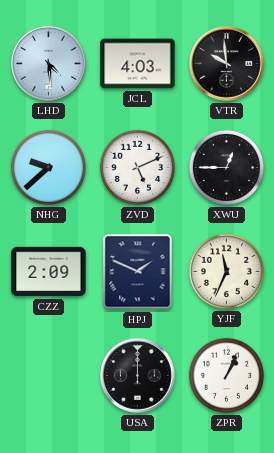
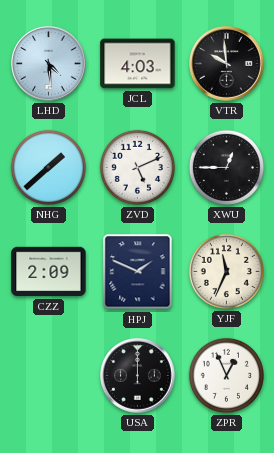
NHG: 9:38 -> 1:38 (48, 167)
ZPR: 1:04 -> 12:56 (226, 375)
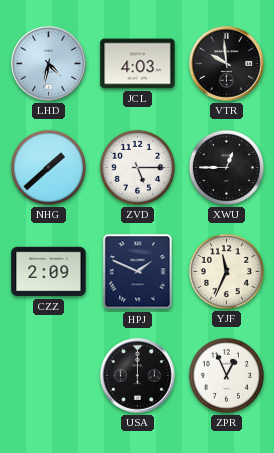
LHD: 4:29 -> 4:32 (49, 64)
ZVD: 5:11 -> 5:15 (137, 167)
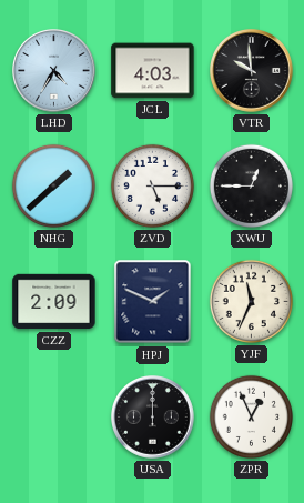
LHD: 4:32 -> 4:35 (54, 71)
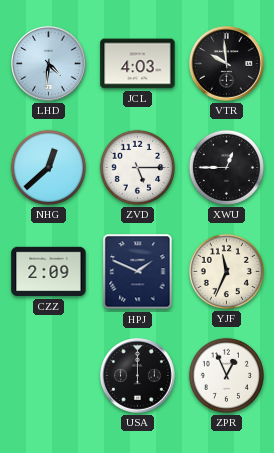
LHD: 4:35 -> 4:31 (49, 64)
NHG: 1:38 -> 12:38 (48, 167)
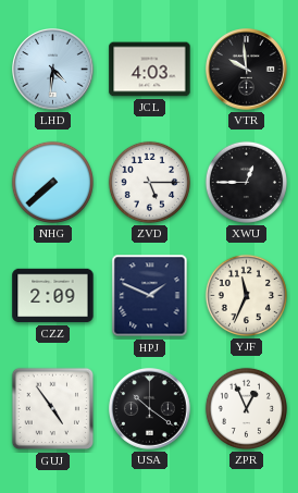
NHG: 12:38 -> 7:38 (52, 182)
GUJ: none -> 4:54 (53, 409)
USA: 12:00 -> 10:21 (150, 409)
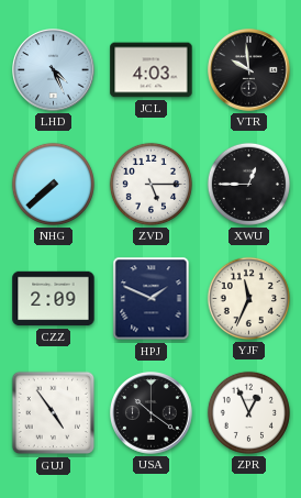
LHD: 4:31 -> 4:26 (54, 70)
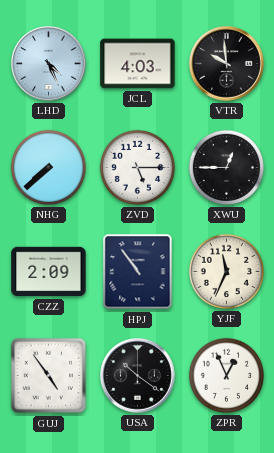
HPJ: 1:49 -> 10:54 (138, 272)
